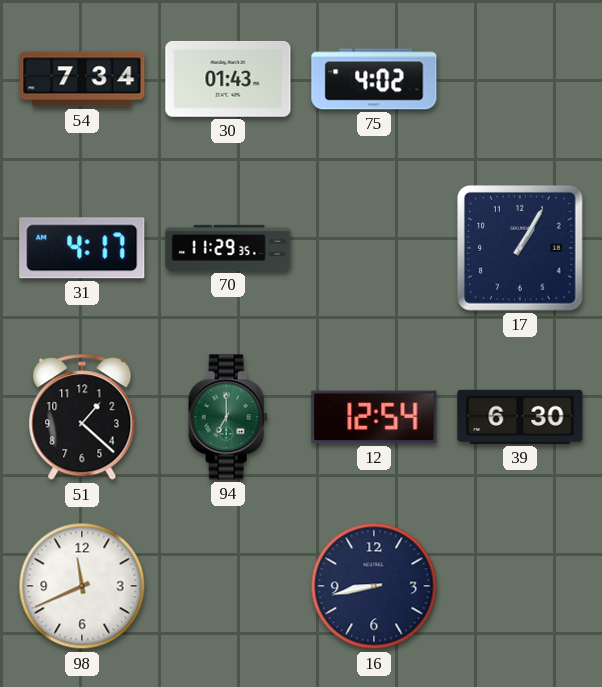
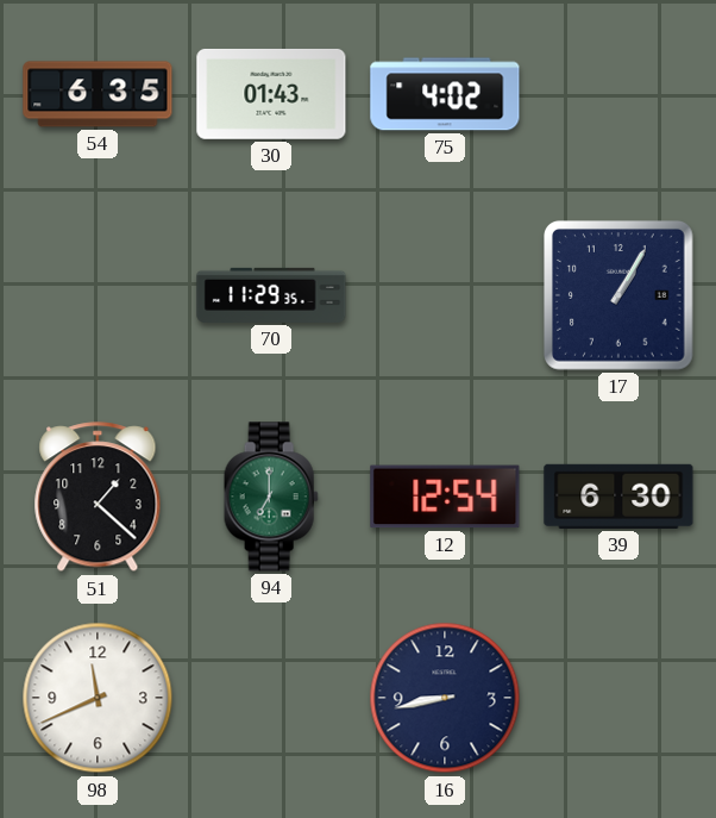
54: 7:34 -> 6:35 (98, 94)
31: 4:17 -> none (82, 248)
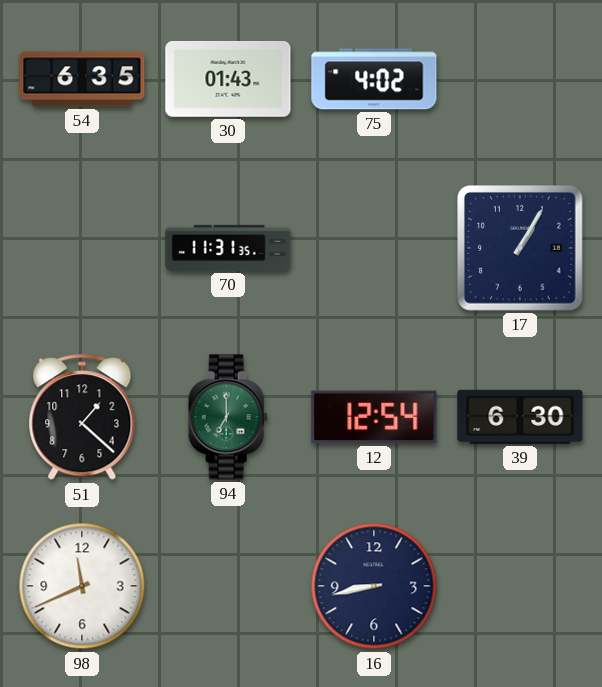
70: 11:29 -> 11:31 (228, 248)
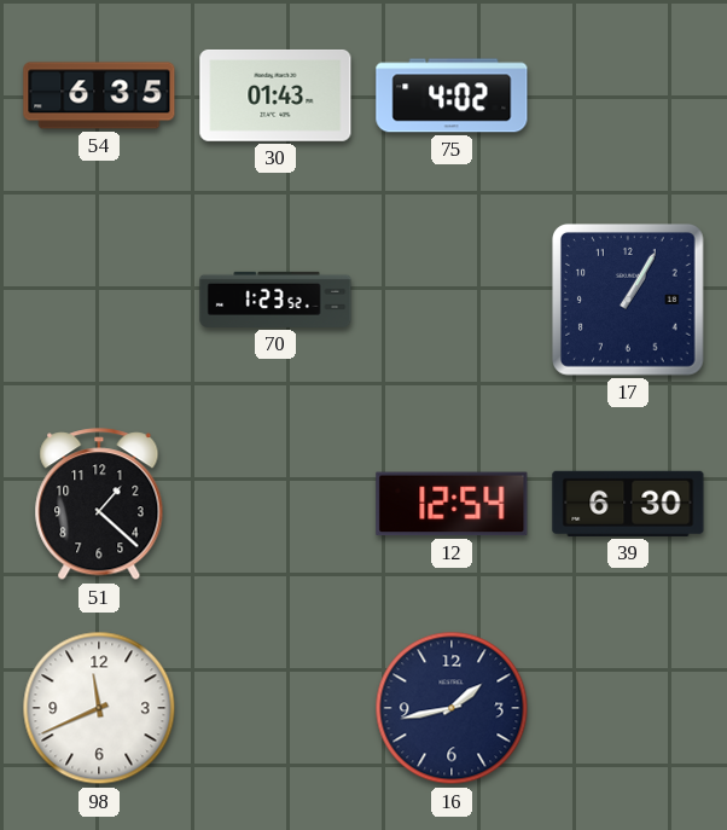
70: 11:31 -> 1:23 (275, 300)
94: 7:00 -> none (228, 417)
16: 8:43 -> 1:43 (452, 708)
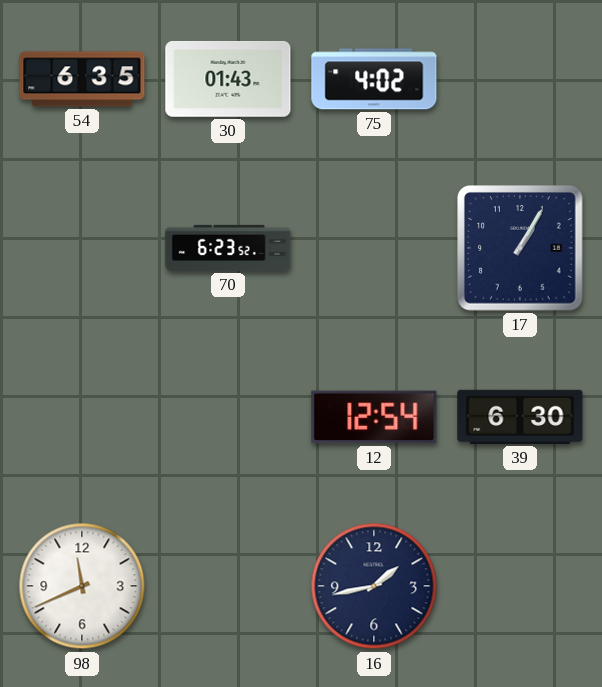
70: 1:23 -> 6:23 (228, 248)
51: 1:22 -> none (99, 505)
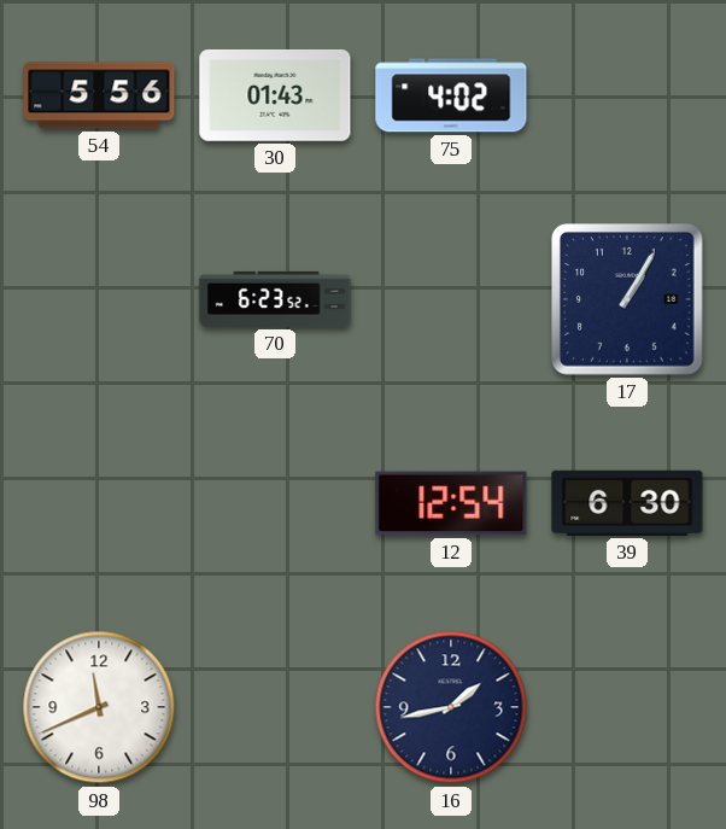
54: 6:35 -> 5:56 (99, 95)
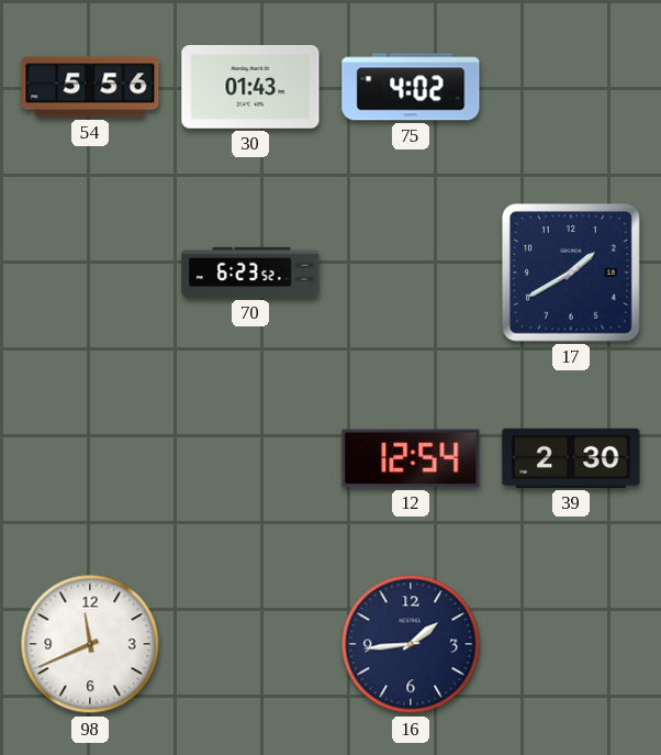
17: 1:05 -> 1:40 (572, 274)
39: 6:30 -> 2:30 (571, 458)
16: 1:43 -> 1:44 (411, 644)
